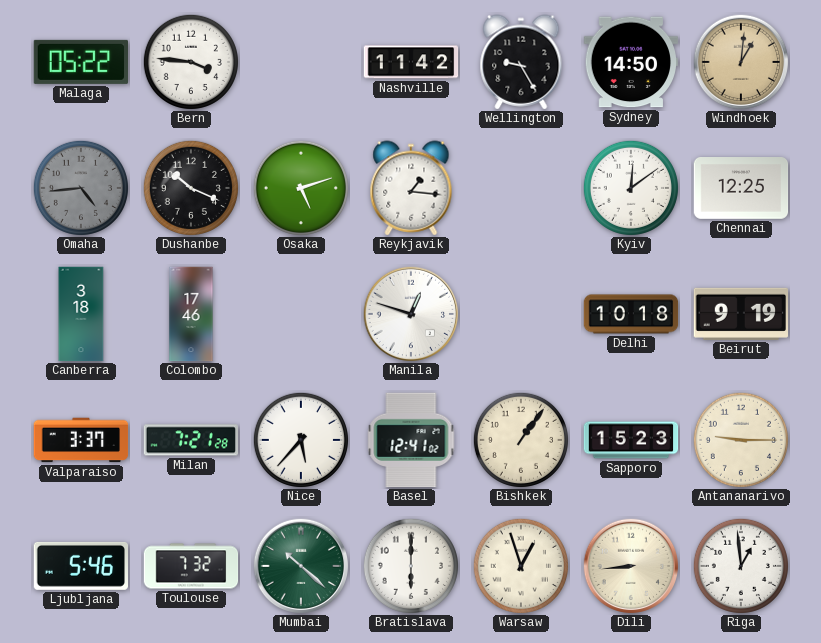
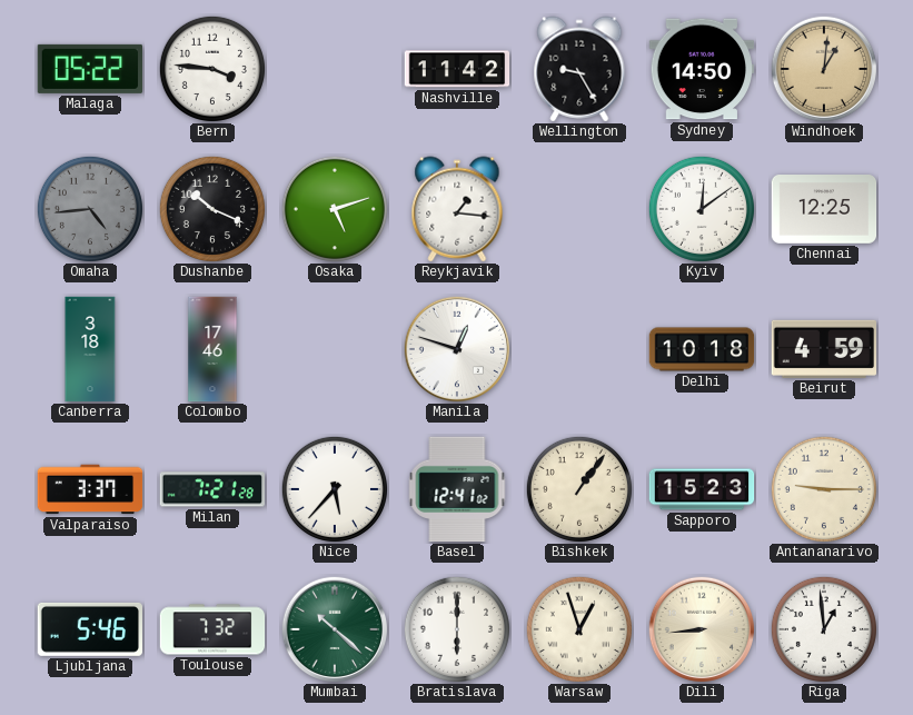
Beirut: 9:19 -> 4:59 (824, 349)
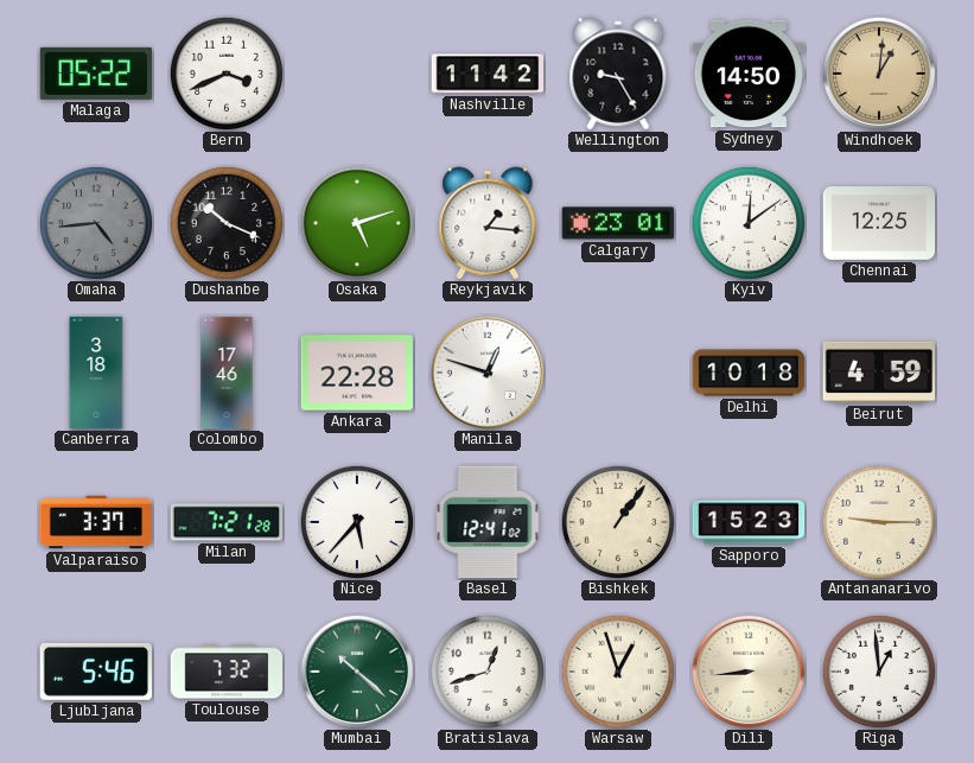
Bern: 3:46 -> 3:41 (227, 74)
Calgary: none -> 23:01 (618, 223)
Ankara: none -> 22:28 (357, 373)
Bratislava: 6:00 -> 12:42 (488, 672)
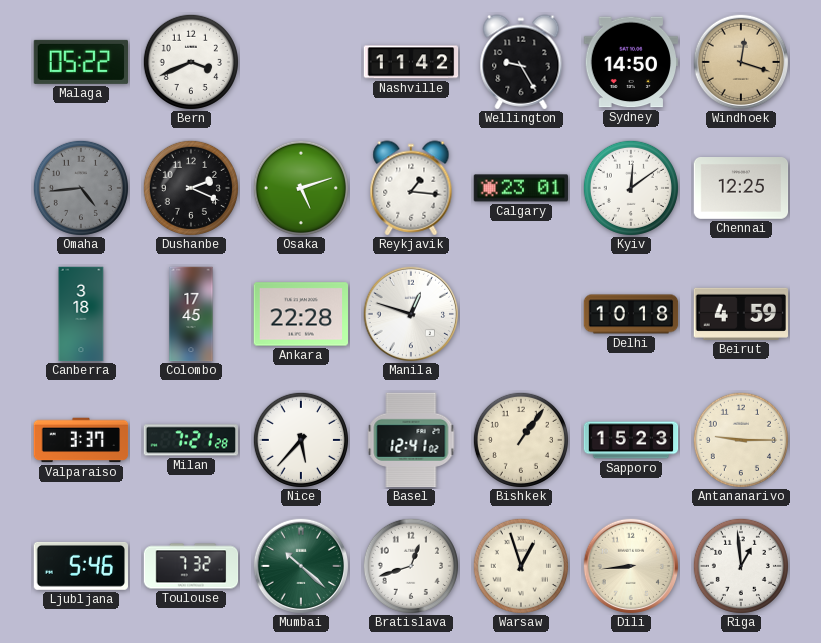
Windhoek: 1:01 -> 12:18 (741, 62)
Dushanbe: 10:19 -> 2:19 (191, 188)
Colombo: 17:46 -> 17:45 (191, 314)
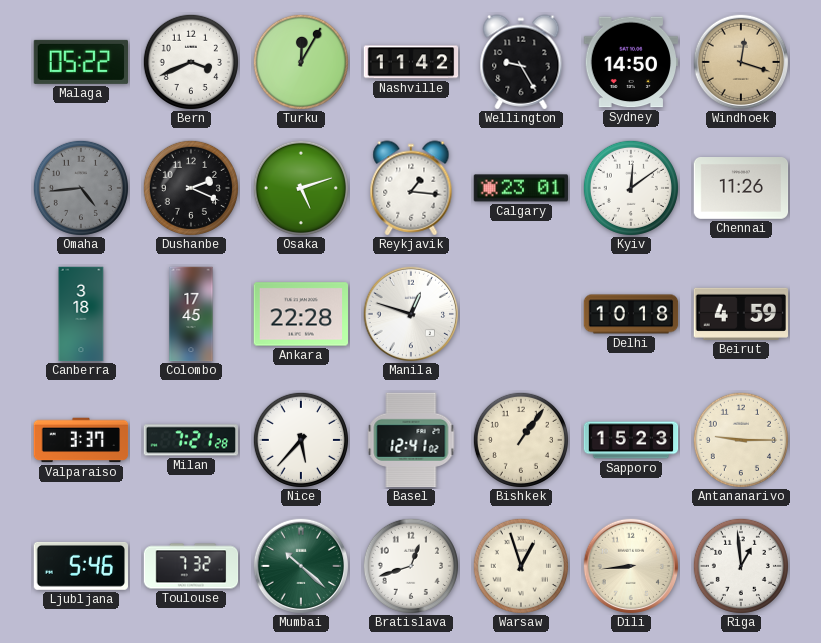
Turku: none -> 12:05 (301, 62)
Chennai: 12:25 -> 11:26 (741, 189)
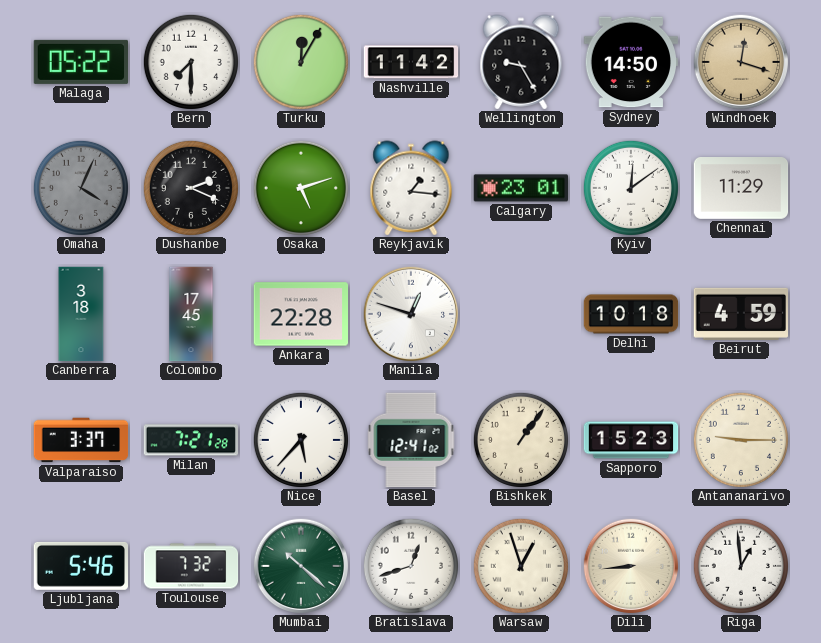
Bern: 3:41 -> 7:30 (191, 62)
Omaha: 4:44 -> 4:04 (81, 188)
Chennai: 11:26 -> 11:29 (741, 189)
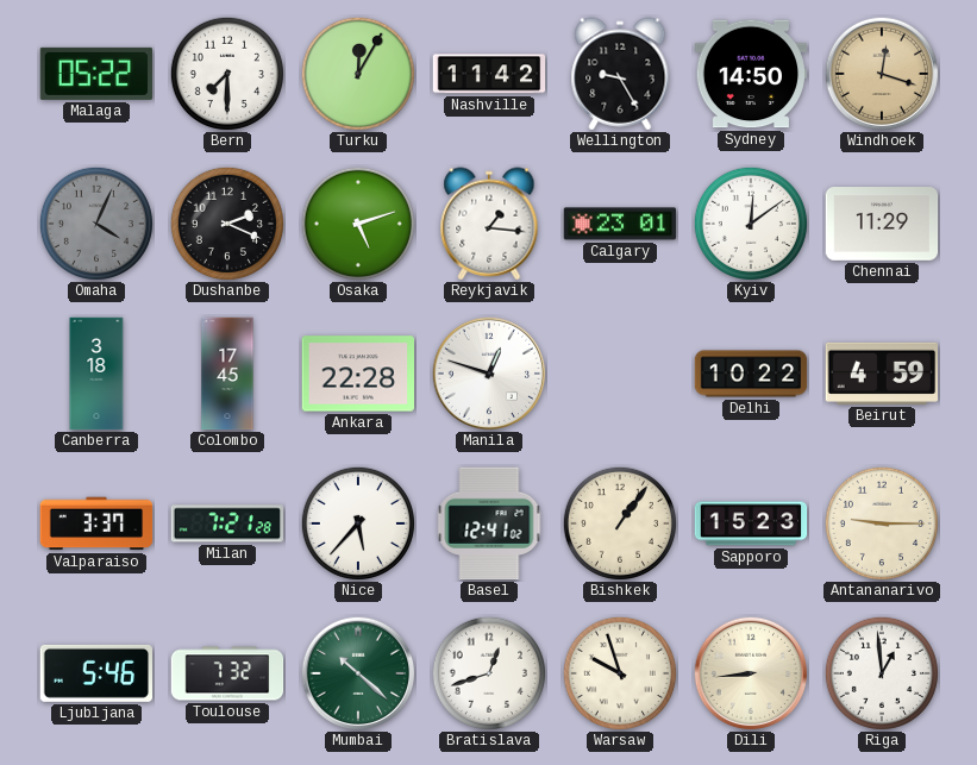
Delhi: 10:18 -> 10:22 (751, 374)
Warsaw: 12:57 -> 9:57 (620, 673)
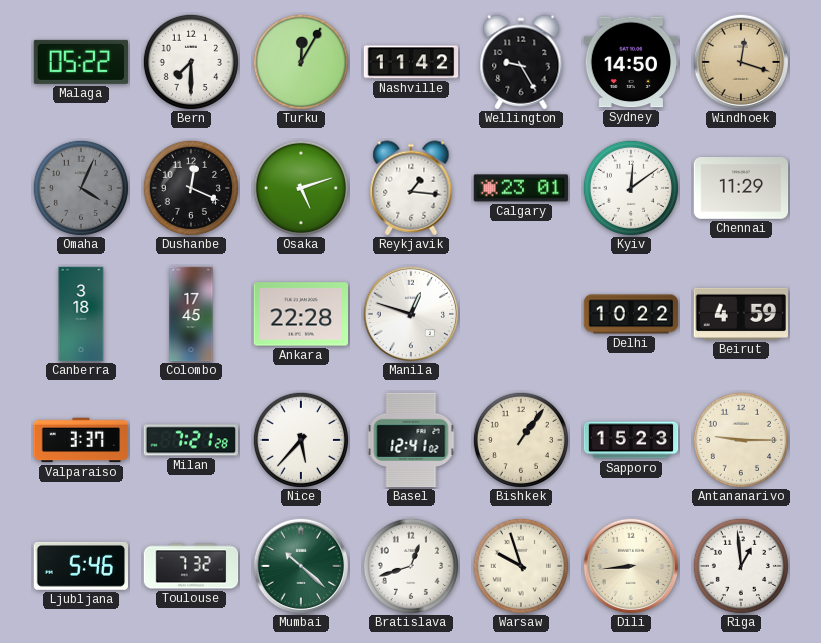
Dushanbe: 2:19 -> 12:19 (191, 188)
